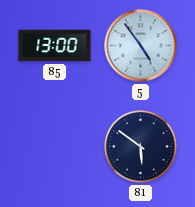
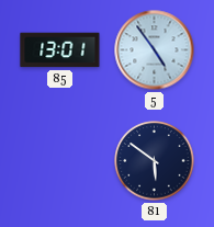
85: 13:00 -> 13:01 (60, 50)
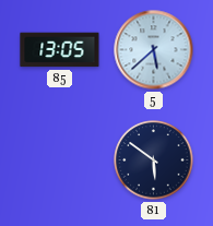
85: 13:01 -> 13:05 (60, 50)
5: 4:54 -> 5:38 (154, 50)
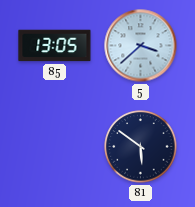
5: 5:38 -> 3:38 (141, 46)
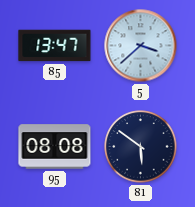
85: 13:05 -> 13:47 (55, 46)
95: none -> 08:08 (55, 147)
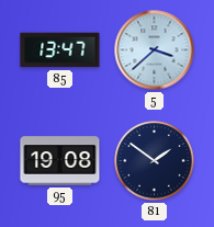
95: 08:08 -> 19:08 (60, 161)
81: 5:51 -> 1:51 (155, 161)
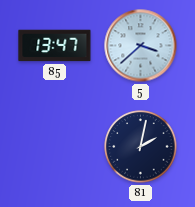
95: 19:08 -> none (60, 161)
81: 1:51 -> 2:02 (141, 147)
